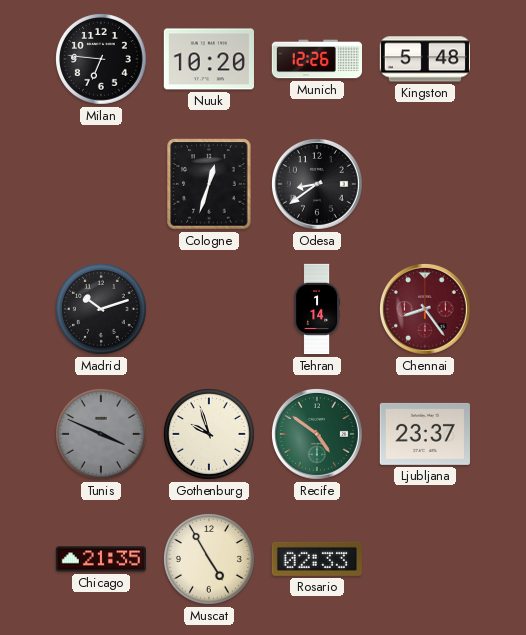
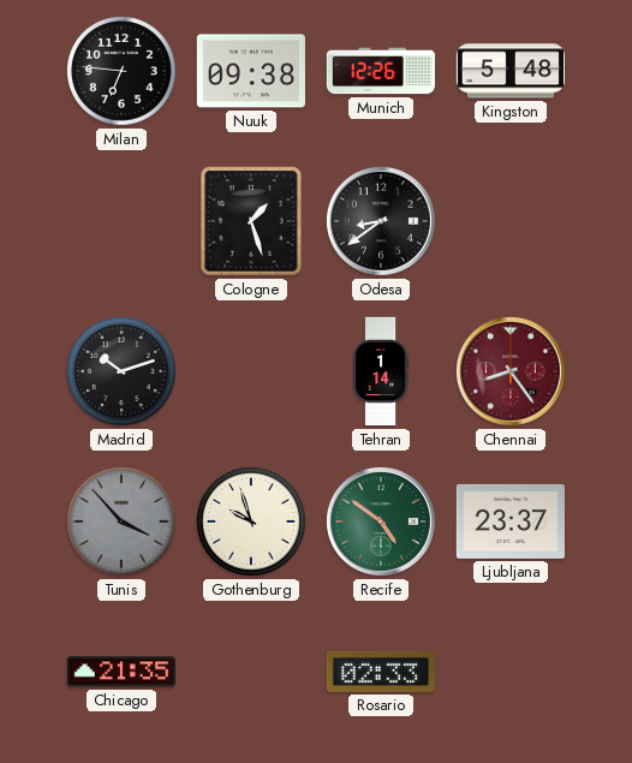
Nuuk: 10:20 -> 09:38 (250, 71)
Cologne: 12:33 -> 1:27 (251, 221)
Tunis: 3:49 -> 3:53 (123, 523)
Muscat: 4:55 -> none (210, 560)
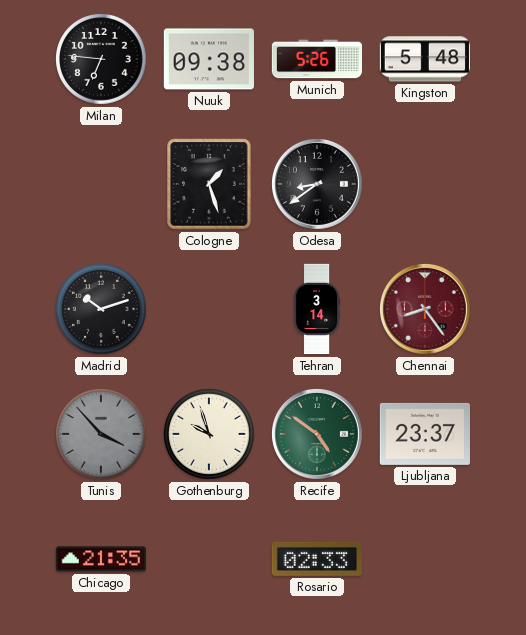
Munich: 12:26 -> 5:26 (316, 59)
Tehran: 1:14 -> 3:14 (317, 309)
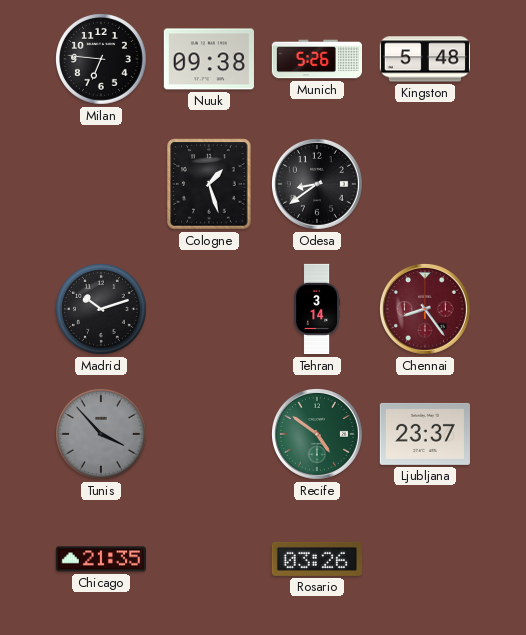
Gothenburg: 9:57 -> none (210, 435)
Rosario: 02:33 -> 03:26 (317, 559)
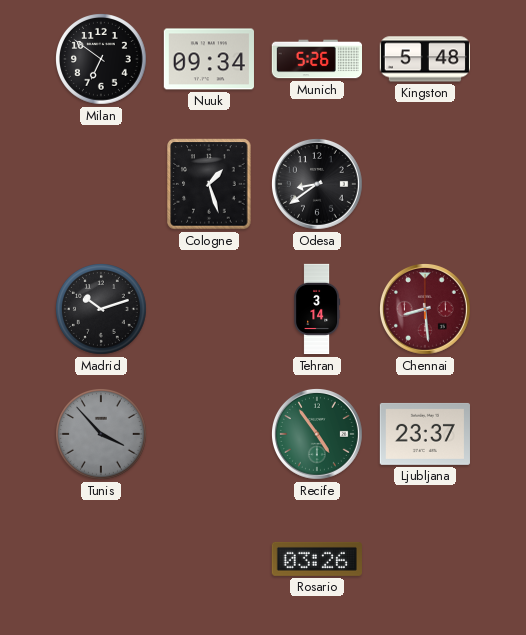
Milan: 6:46 -> 6:51 (102, 60)
Nuuk: 09:38 -> 09:34 (208, 59)
Chennai: 8:24 -> 8:29 (426, 310)
Recife: 4:51 -> 4:54 (318, 435)
Chicago: 21:35 -> none (100, 559)
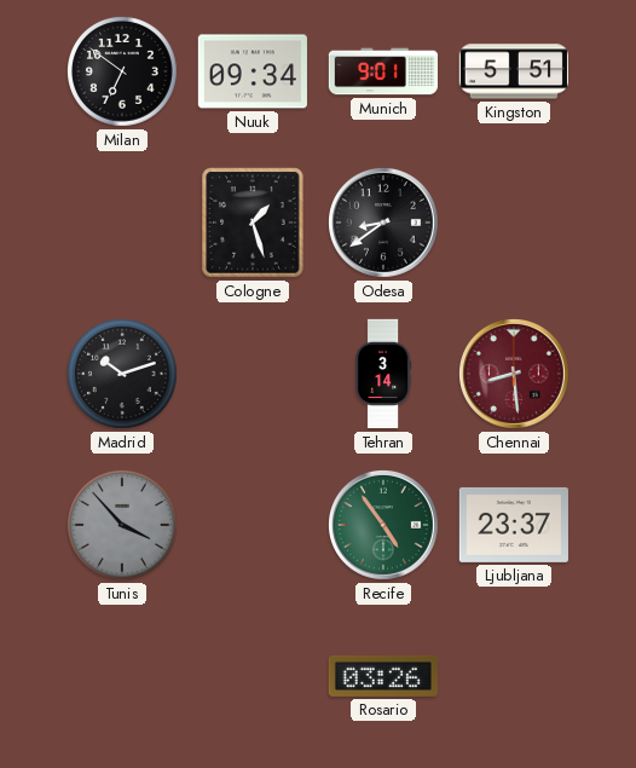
Munich: 5:26 -> 9:01 (382, 71)
Kingston: 5:48 -> 5:51 (513, 71)
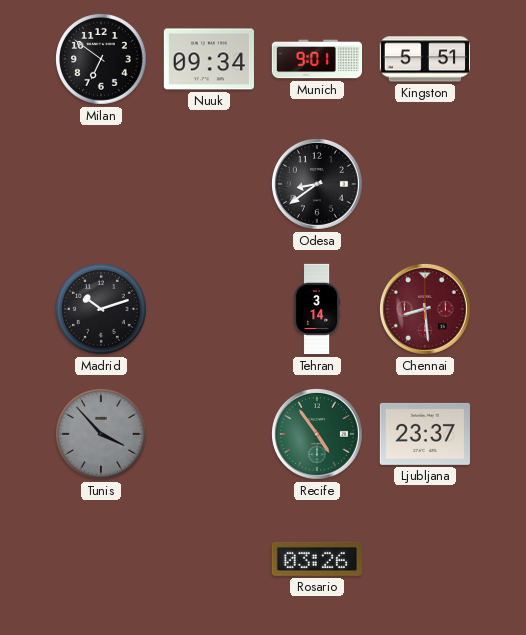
Cologne: 1:27 -> none (253, 223)
